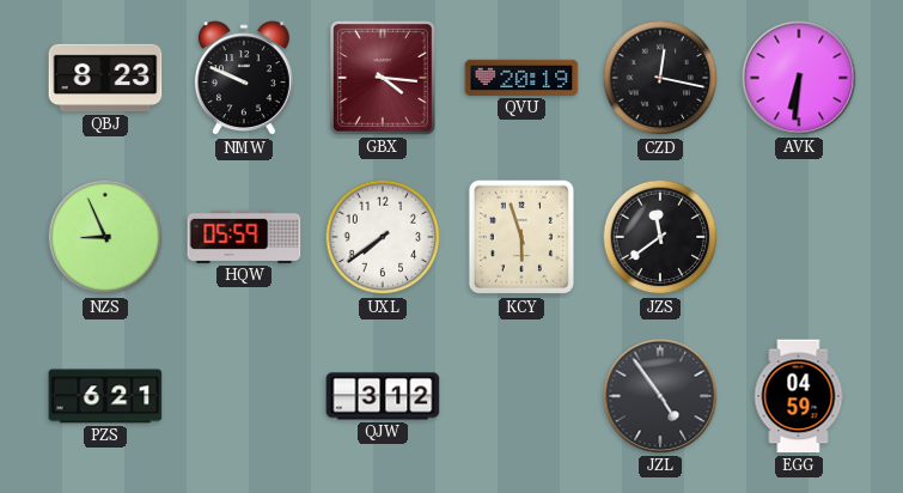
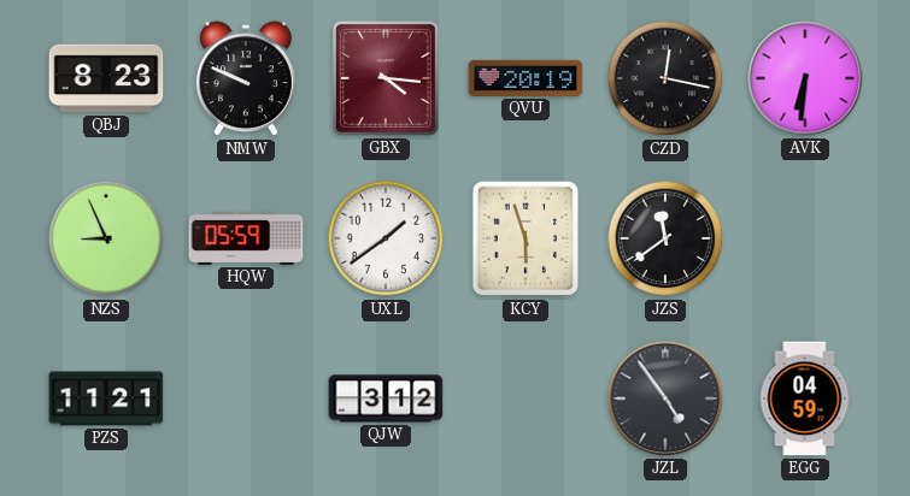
UXL: 7:39 -> 1:39 (386, 238)
PZS: 6:21 -> 11:21 (106, 398)
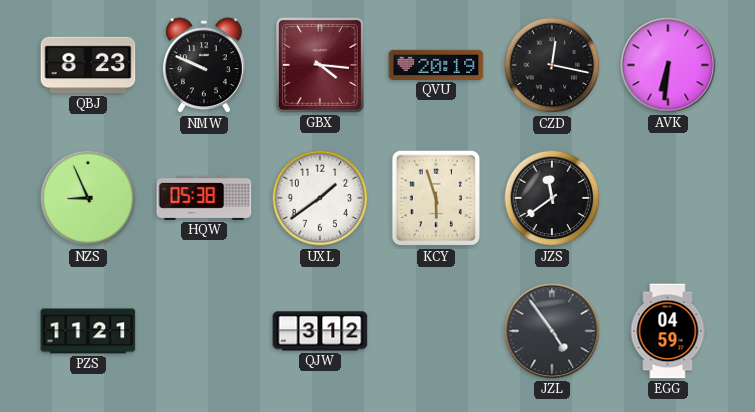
HQW: 05:59 -> 05:38 (204, 198)
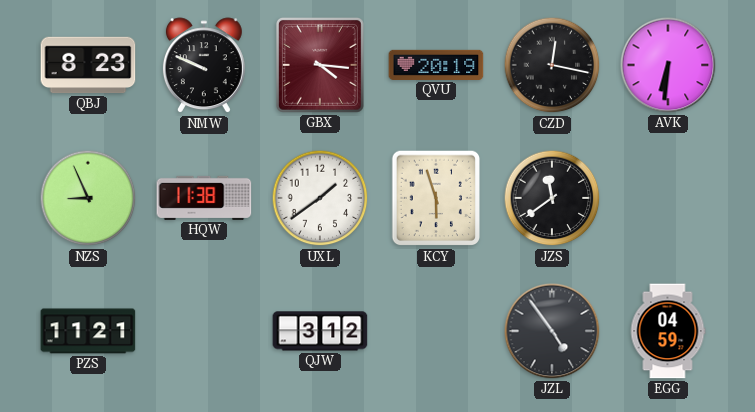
HQW: 05:38 -> 11:38 (204, 198)
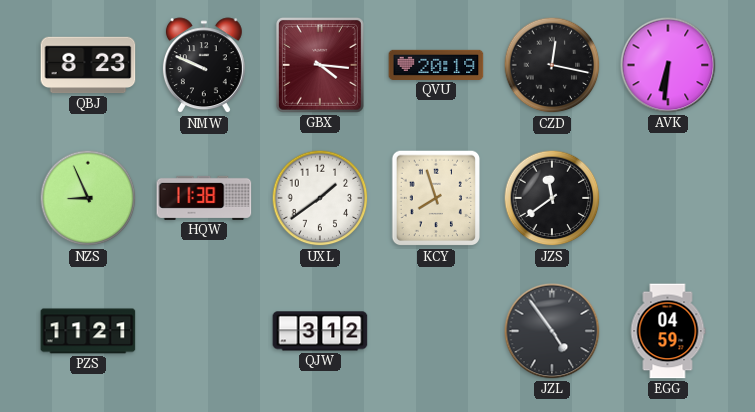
KCY: 5:57 -> 7:57 (436, 198)
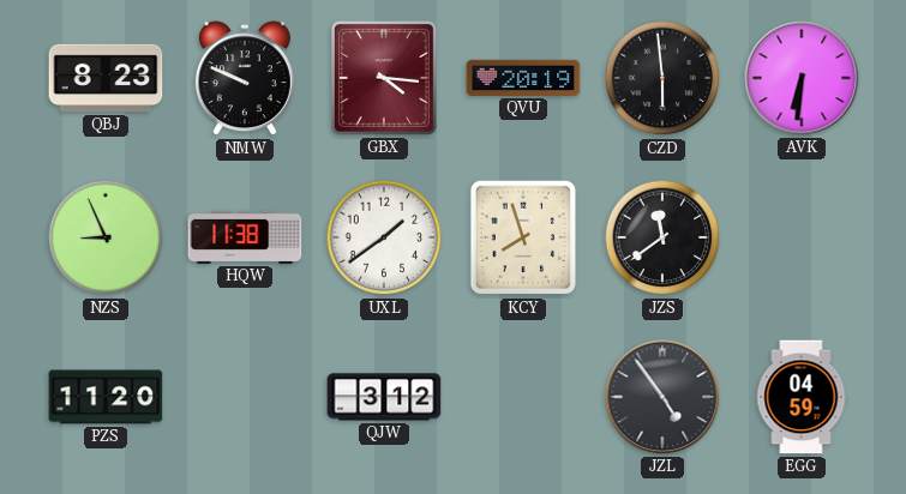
CZD: 12:17 -> 5:59 (662, 78)
PZS: 11:21 -> 11:20 (106, 397)
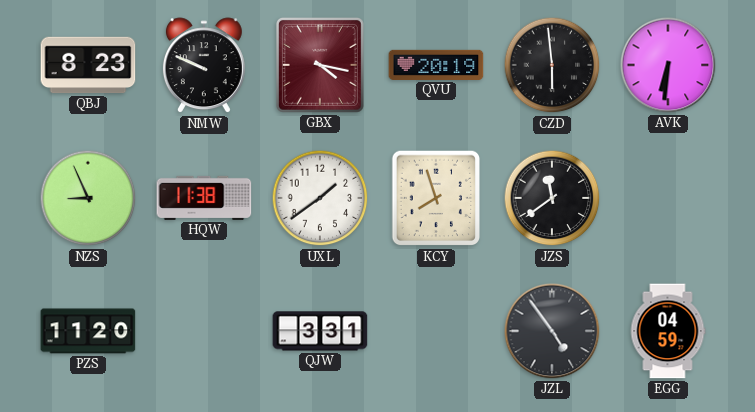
GBX: 4:16 -> 4:17 (320, 65)
QJW: 3:12 -> 3:31 (320, 331)
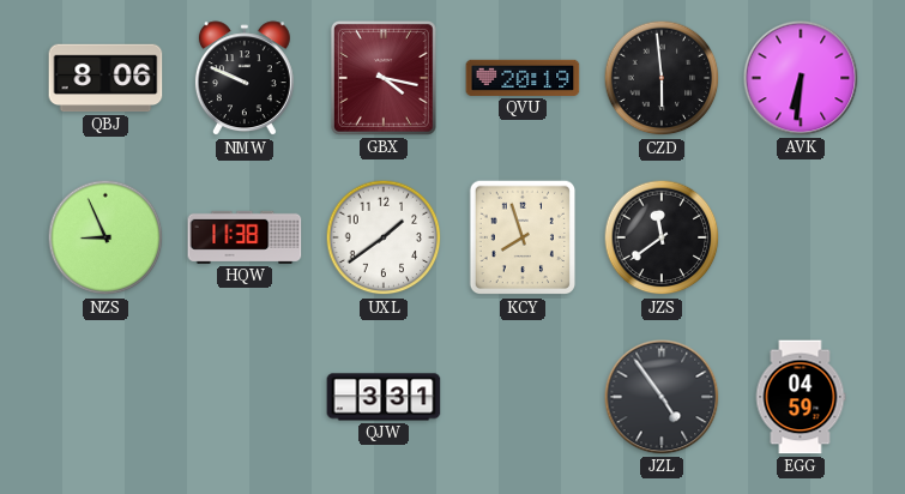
QBJ: 8:23 -> 8:06 (105, 78)
PZS: 11:20 -> none (88, 331)
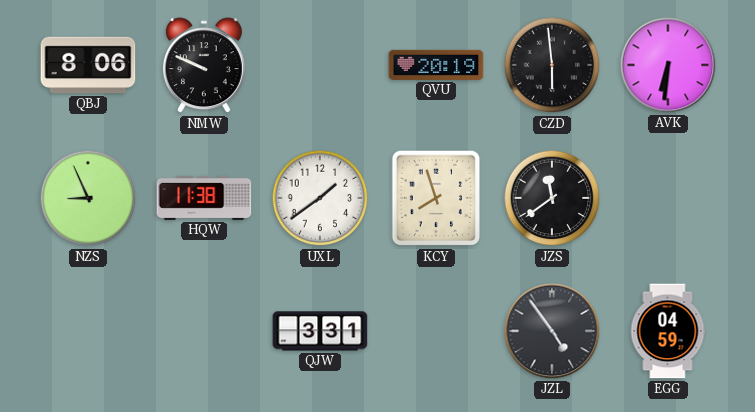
GBX: 4:17 -> none (384, 78)
